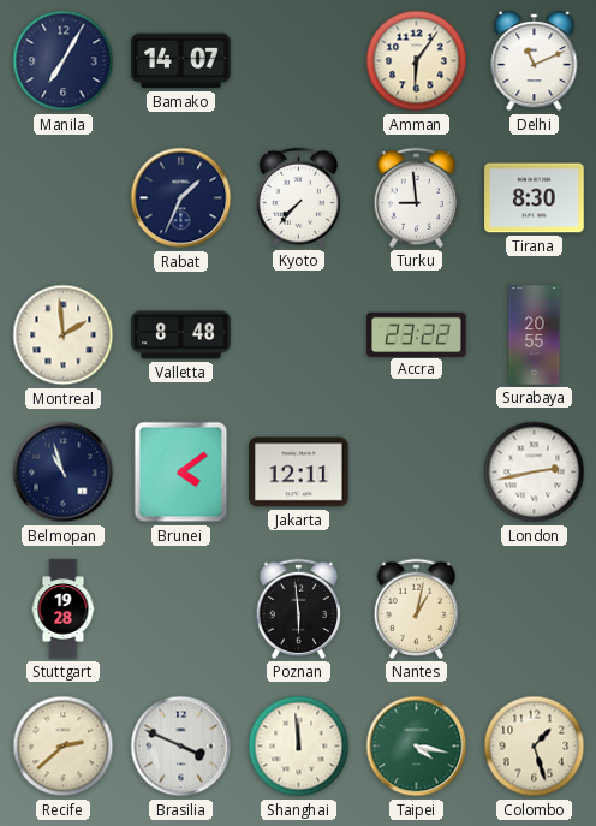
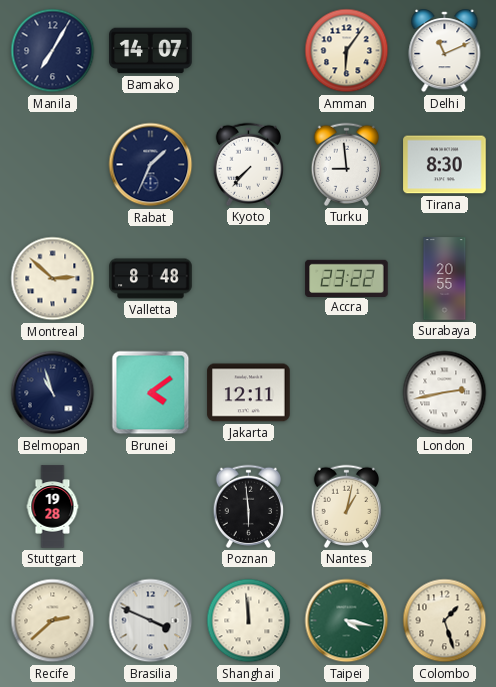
Montreal: 1:59 -> 2:52 (53, 279)
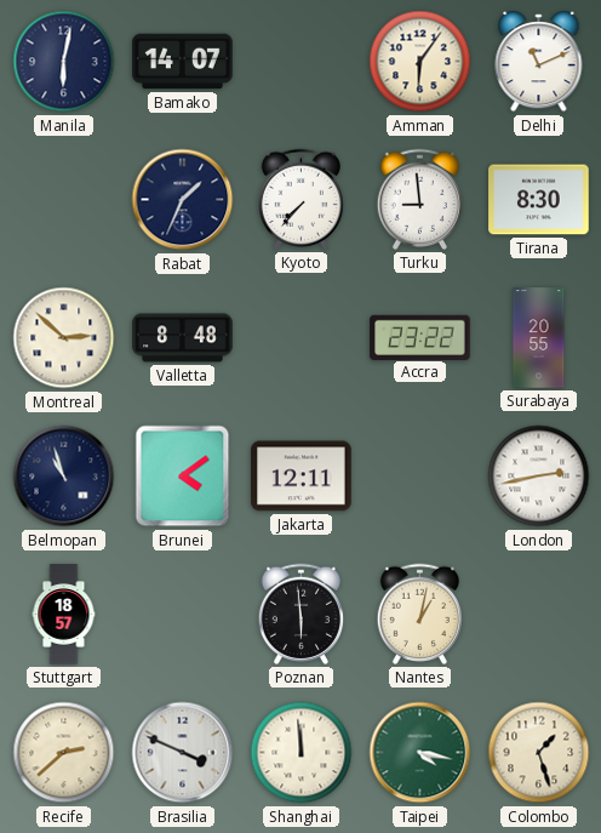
Manila: 7:05 -> 6:02 (64, 62)
Stuttgart: 19:28 -> 18:57 (64, 615)
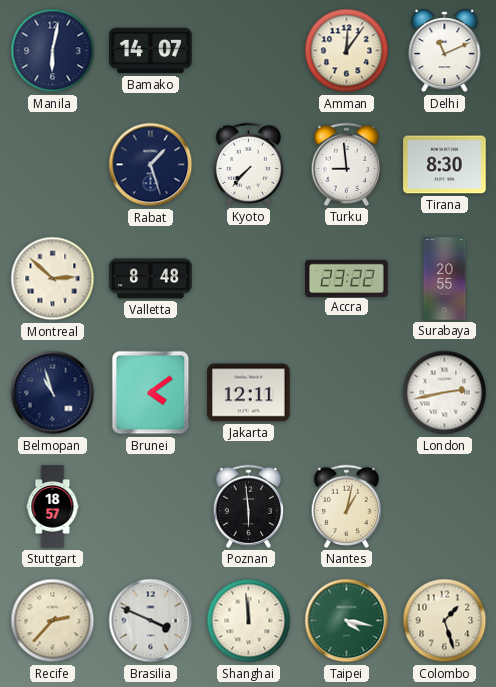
Amman: 6:06 -> 12:06 (347, 51)
Rabat: 1:34 -> 1:27 (151, 165)
Recife: 2:38 -> 2:37 (53, 621)
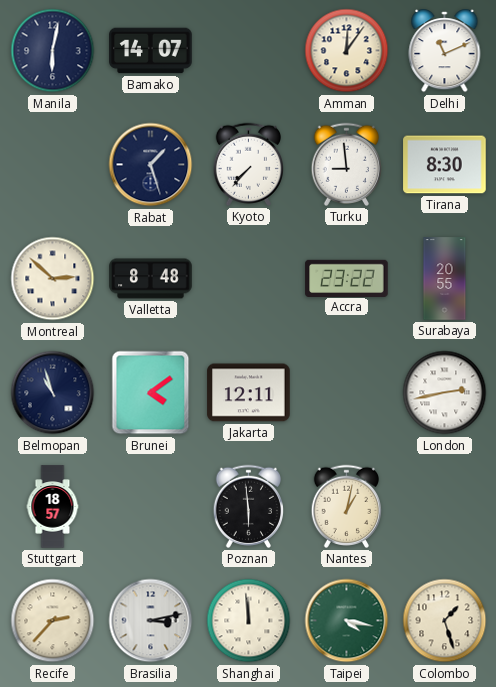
Brasilia: 3:49 -> 3:13 (151, 621)
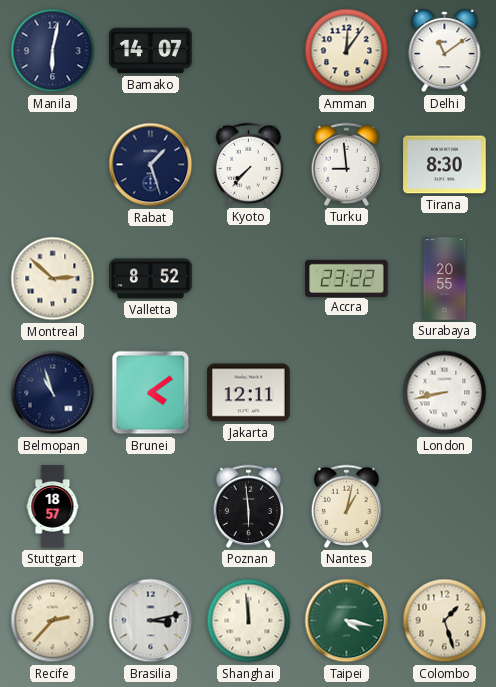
Delhi: 11:11 -> 11:09 (445, 51)
Valletta: 8:48 -> 8:52 (151, 279)
London: 2:43 -> 8:43 (445, 393)
